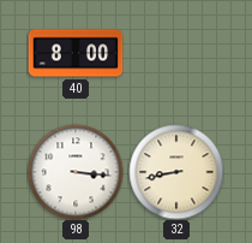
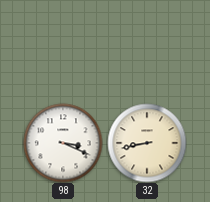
40: 8:00 -> none (76, 53)
98: 3:16 -> 3:19 (63, 143)
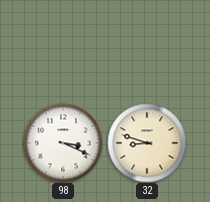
32: 8:43 -> 8:48 (147, 143)
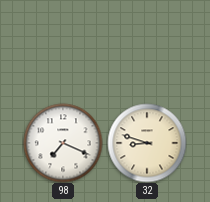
98: 3:19 -> 7:19 (63, 143)
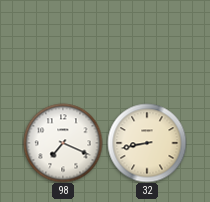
32: 8:48 -> 8:43 (147, 143)
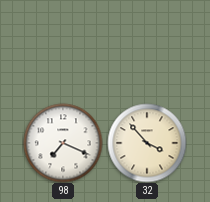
32: 8:43 -> 3:53 (147, 143)
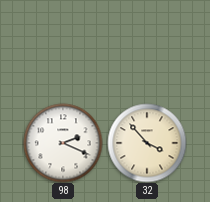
98: 7:19 -> 2:19 (63, 143)
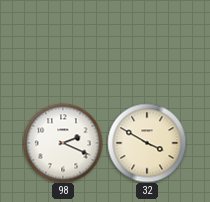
32: 3:53 -> 3:50 (147, 143)
